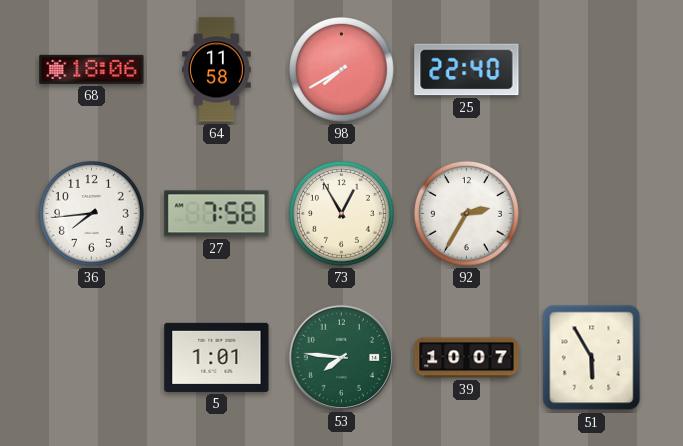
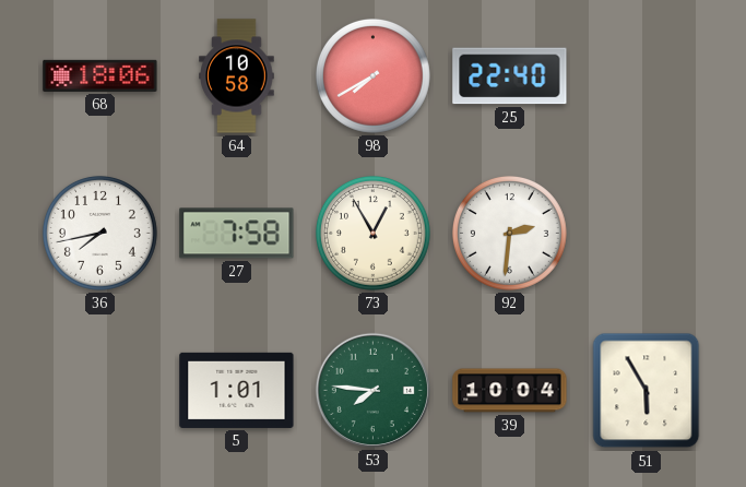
64: 11:58 -> 10:58 (237, 76)
36: 7:44 -> 7:43 (99, 233)
92: 2:35 -> 2:31 (509, 233)
39: 10:07 -> 10:04 (510, 391)
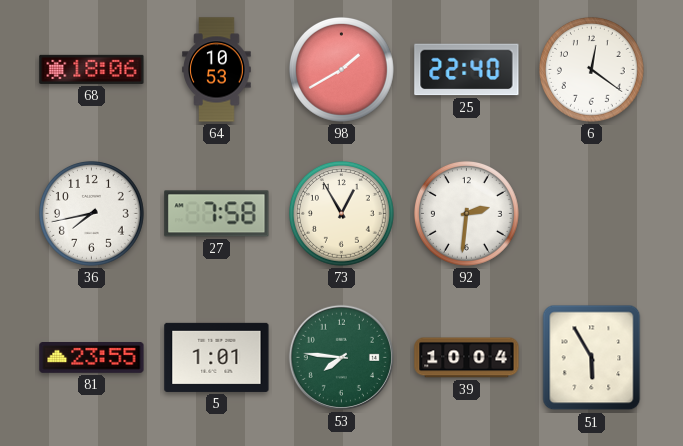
64: 10:58 -> 10:53 (217, 70)
98: 7:40 -> 1:40 (341, 69)
6: none -> 12:21 (591, 69)
81: none -> 23:55 (92, 358)
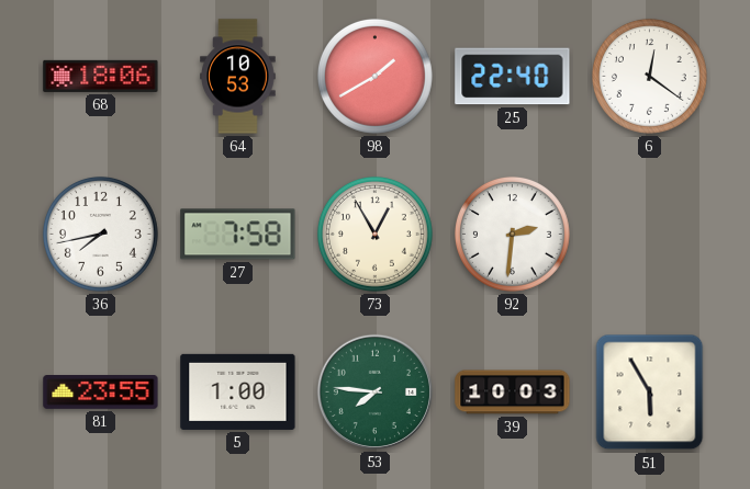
5: 1:01 -> 1:00 (238, 391)
39: 10:04 -> 10:03 (513, 393)
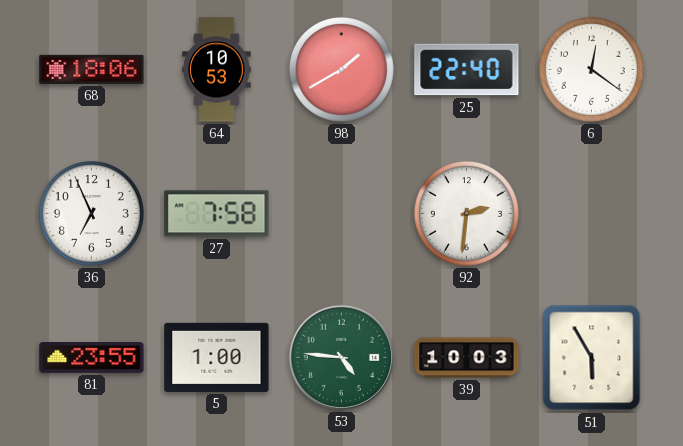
36: 7:43 -> 6:56 (91, 213)
73: 12:55 -> none (374, 234)
53: 7:46 -> 4:46 (341, 357)
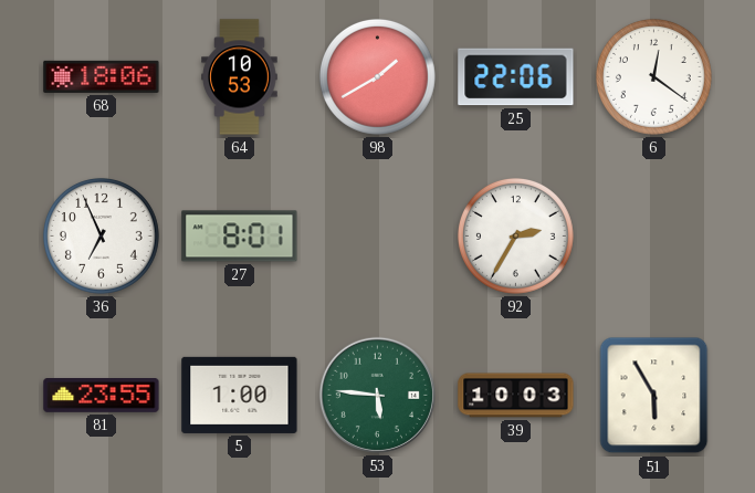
25: 22:40 -> 22:06 (516, 77)
27: 7:58 -> 8:01 (240, 237)
92: 2:31 -> 2:35 (515, 235)
53: 4:46 -> 5:46 (377, 395)
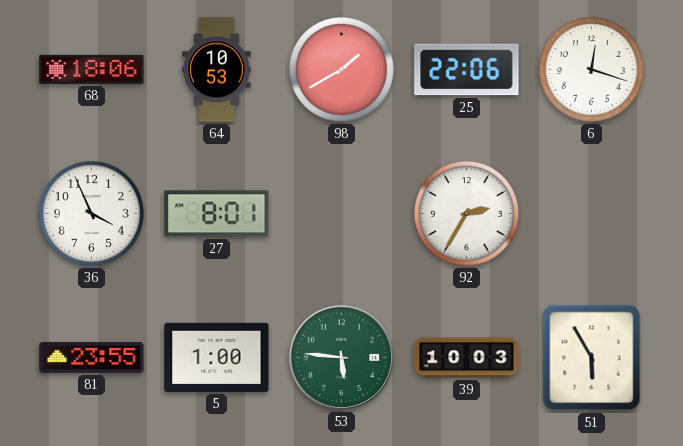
6: 12:21 -> 12:18 (591, 69)
36: 6:56 -> 3:56 (91, 213)
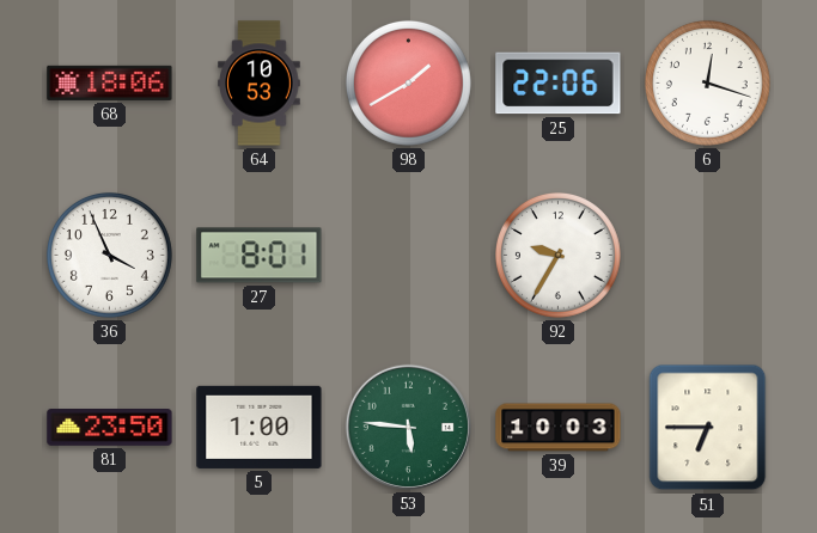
92: 2:35 -> 9:35 (557, 255)
81: 23:55 -> 23:50 (110, 428)
51: 5:55 -> 6:45 (708, 428)
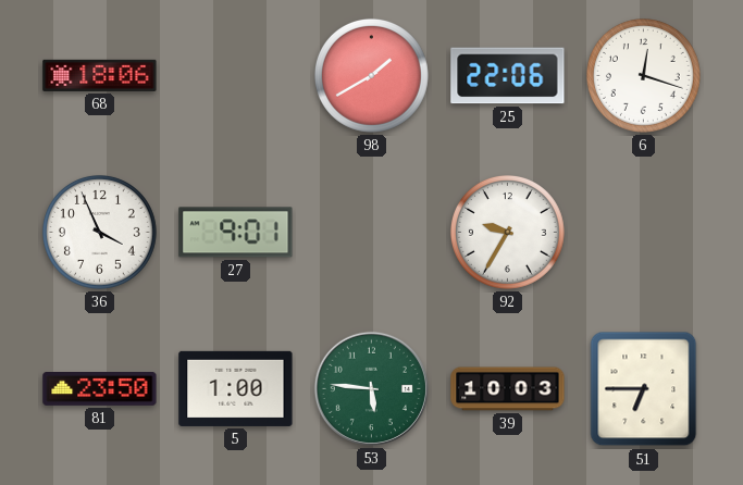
64: 10:53 -> none (260, 84)
27: 8:01 -> 9:01 (236, 233)
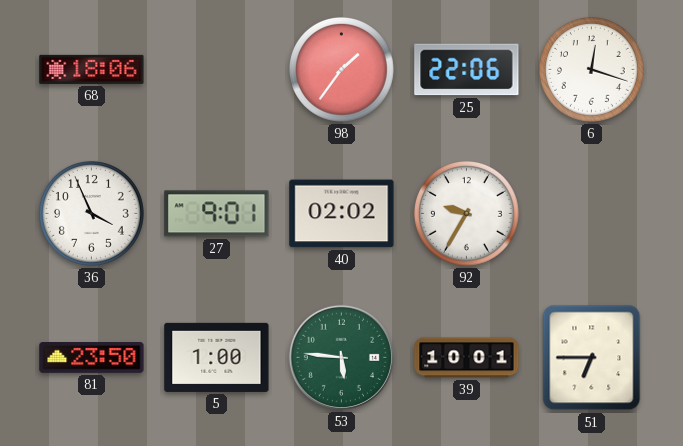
98: 1:40 -> 1:36 (341, 69)
40: none -> 02:02 (342, 214)
39: 10:03 -> 10:01 (467, 358)
